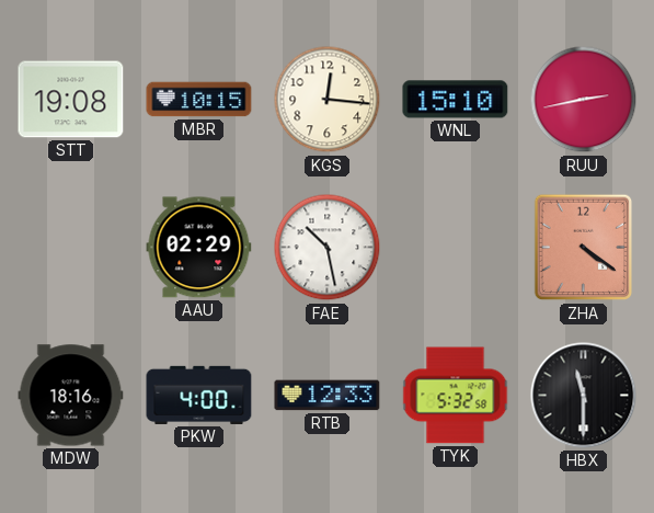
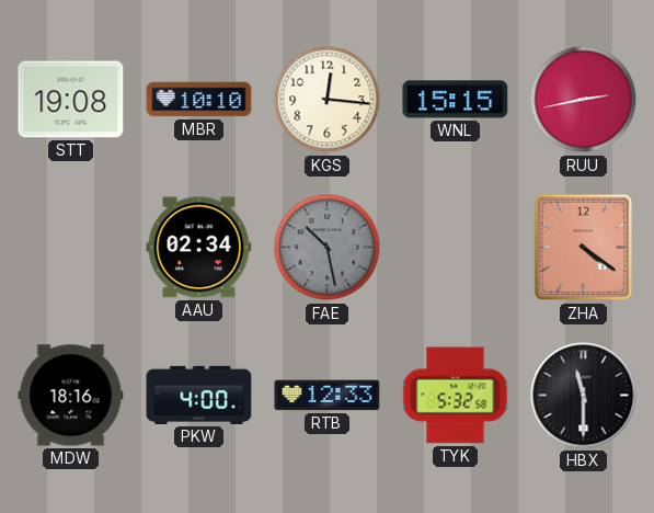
MBR: 10:15 -> 10:10 (199, 100)
WNL: 15:10 -> 15:15 (456, 100)
AAU: 02:29 -> 02:34 (199, 248)
FAE dial: white -> grey (328, 248)
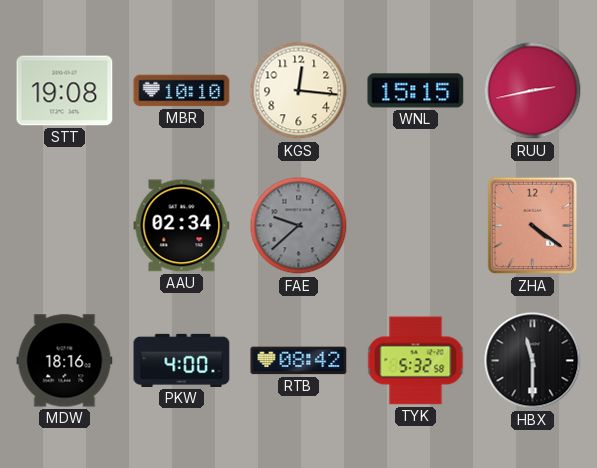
FAE: 10:28 -> 9:38 (299, 226)
RTB: 12:33 -> 08:42 (299, 361)
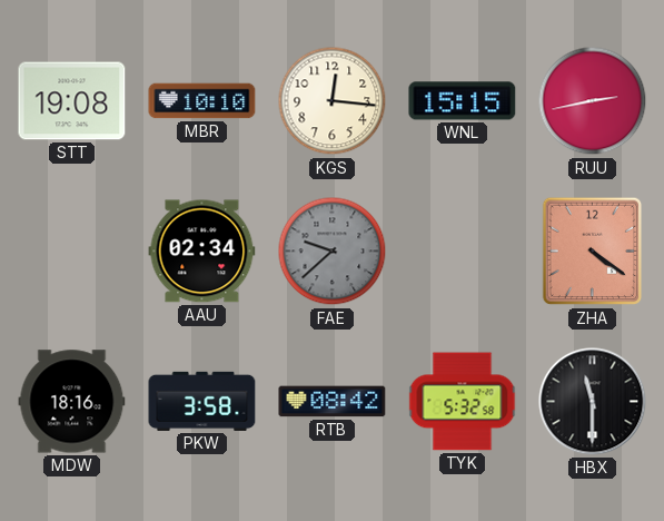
PKW: 4:00 -> 3:58 (202, 401)
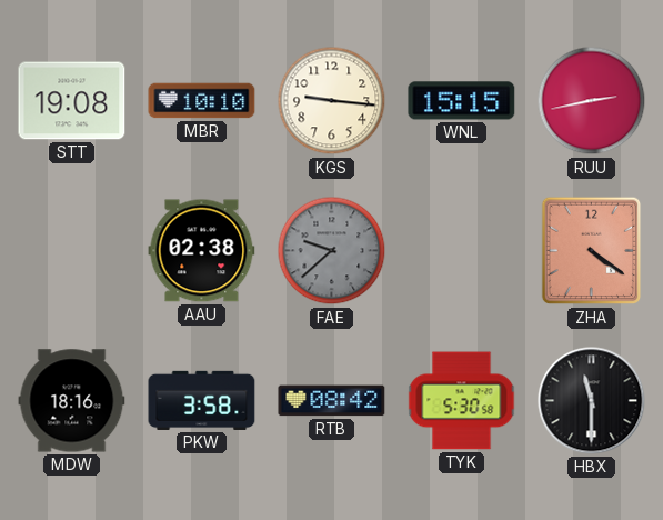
KGS: 12:16 -> 9:16 (332, 101)
AAU: 02:34 -> 02:38 (202, 251)
TYK: 5:32 -> 5:30 (462, 401)
